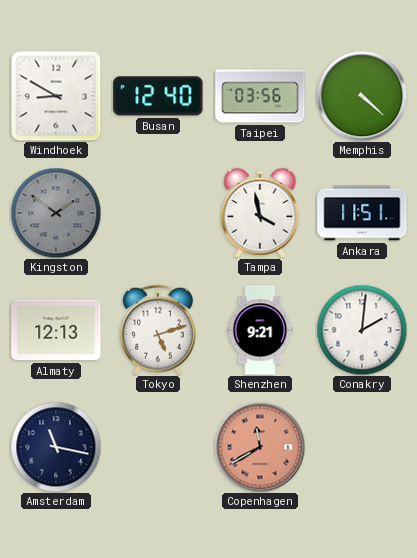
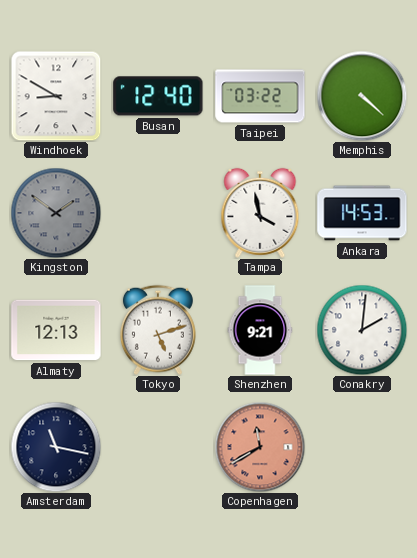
Taipei: 03:56 -> 03:22 (260, 96)
Ankara: 11:51 -> 14:53 (362, 213)
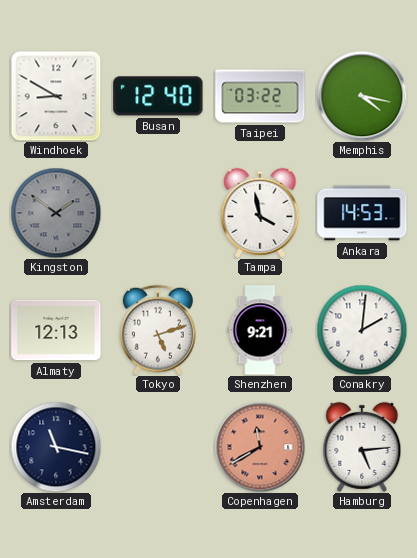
Memphis: 4:22 -> 4:17 (362, 96)
Hamburg: none -> 5:14 (362, 447)
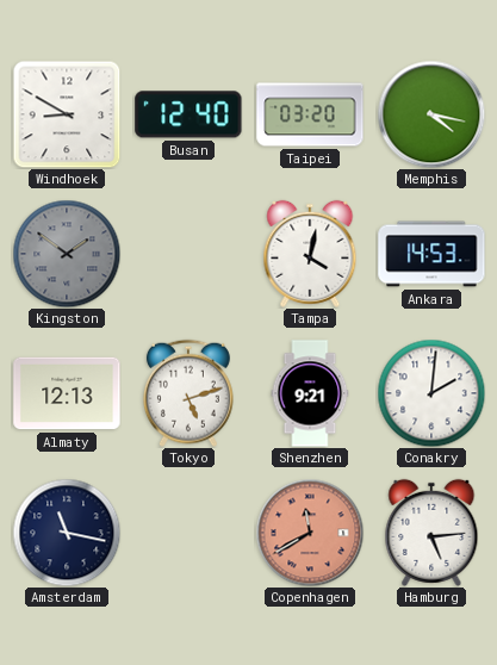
Taipei: 03:22 -> 03:20 (310, 114)
Tampa: 3:58 -> 4:02 (310, 254)
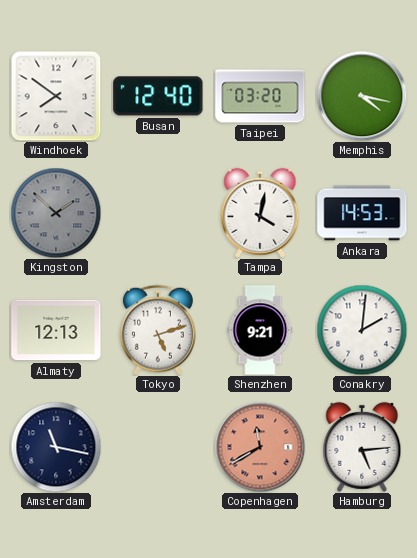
Windhoek: 8:50 -> 7:51 (56, 96)
Kingston: 1:51 -> 1:52 (56, 213)
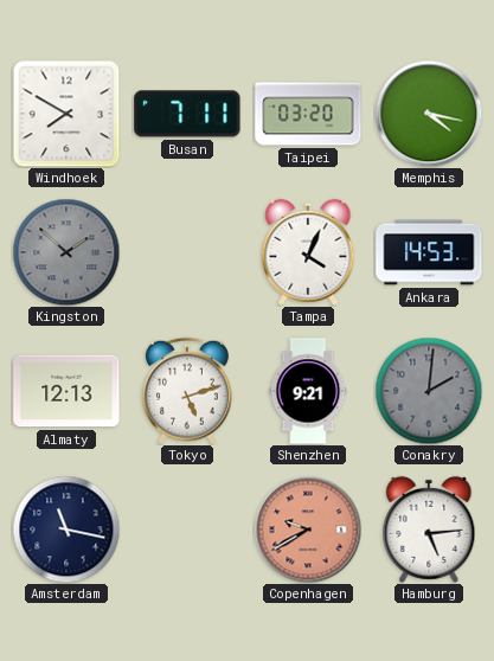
Windhoek: 7:51 -> 7:50 (66, 114)
Busan: 12:40 -> 7:11 (187, 114)
Tampa: 4:02 -> 4:04 (308, 252)
Conakry dial: white -> grey (429, 391)
Copenhagen: 11:40 -> 9:40 (308, 530)
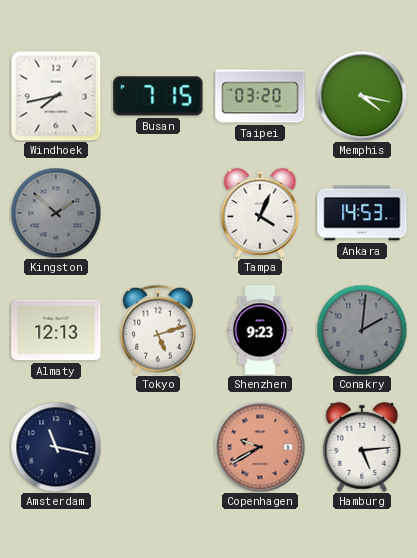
Windhoek: 7:50 -> 7:43 (56, 96)
Busan: 7:11 -> 7:15 (158, 96)
Shenzhen: 9:21 -> 9:23 (260, 330)
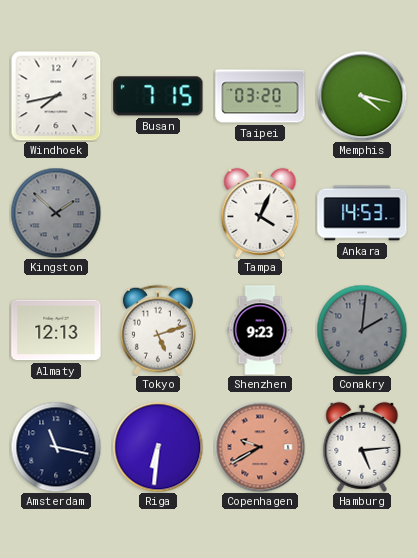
Riga: none -> 6:31 (158, 447)
